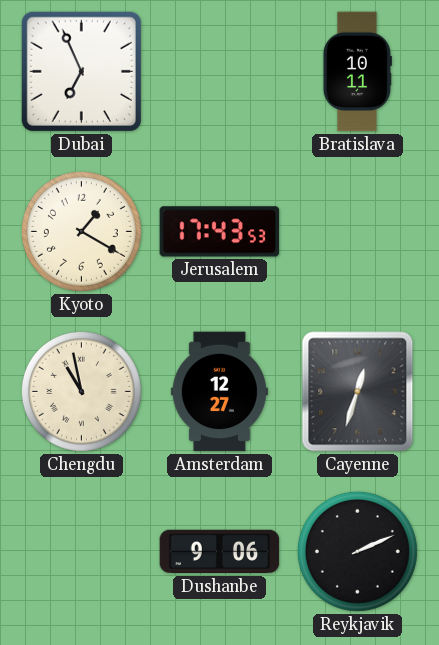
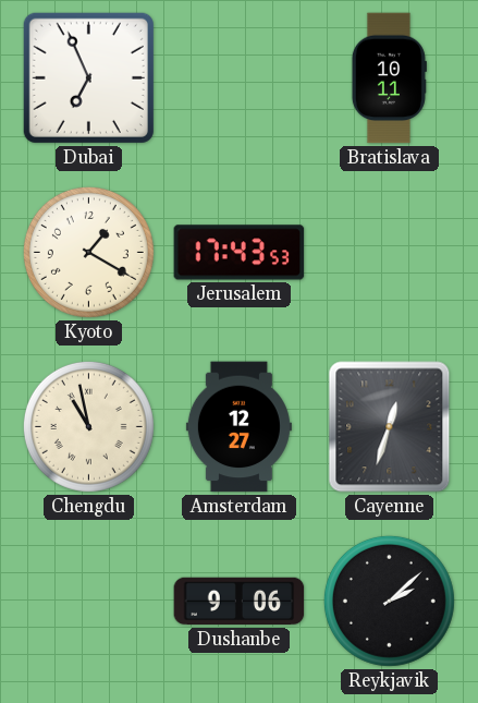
Reykjavik: 2:11 -> 2:08 (389, 601)
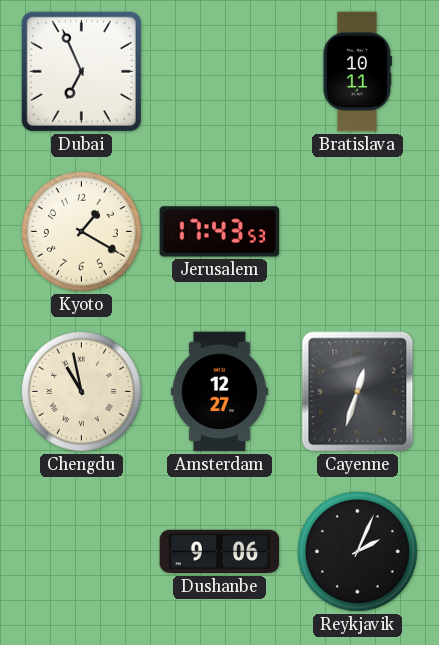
Reykjavik: 2:08 -> 2:04 (357, 551)
